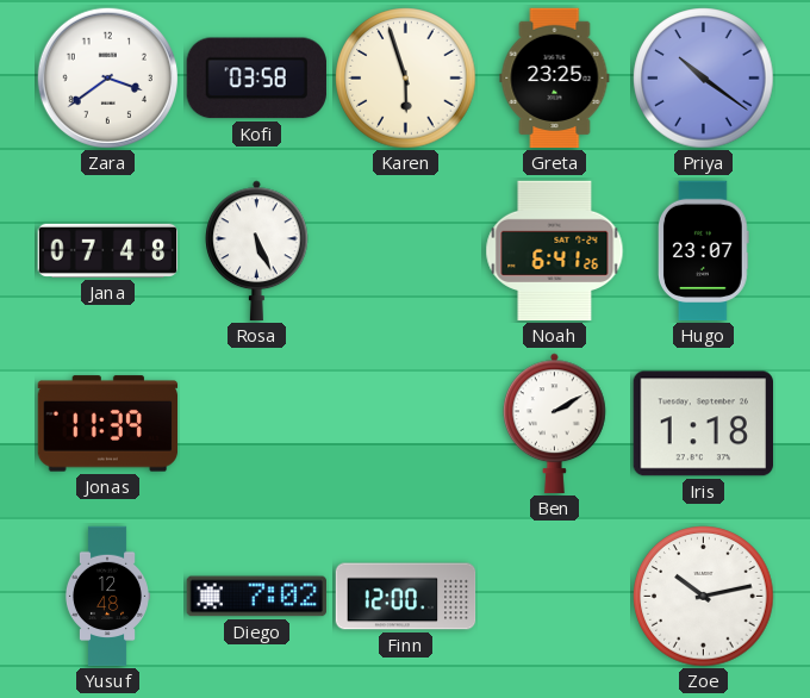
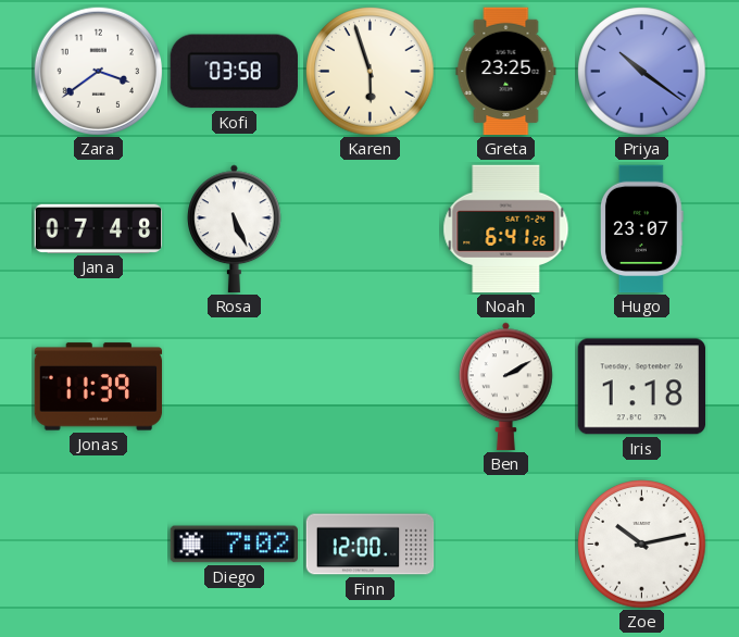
Yusuf: 12:48 -> none (106, 597)
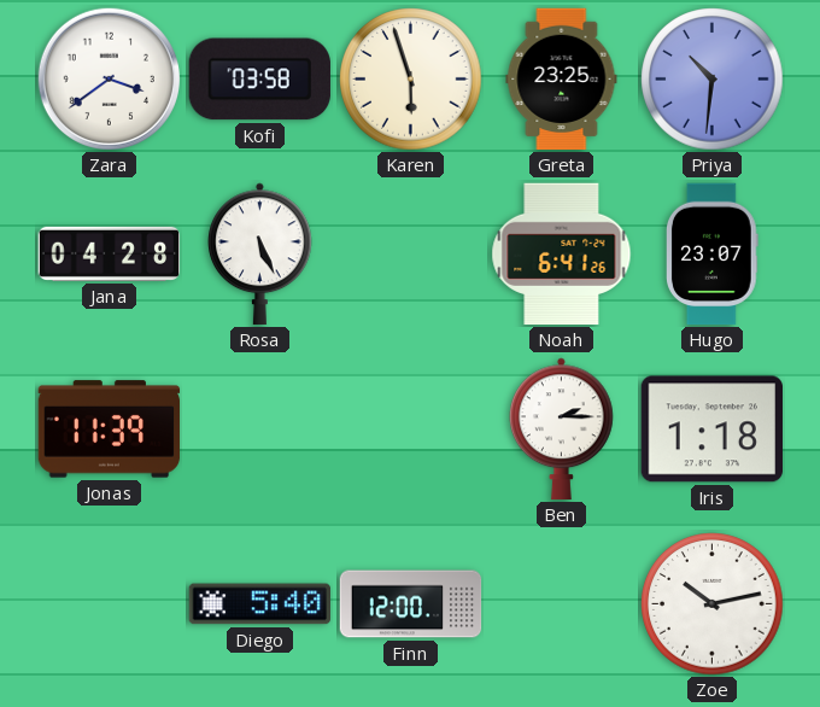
Priya: 10:21 -> 10:31 (713, 80)
Jana: 07:48 -> 04:28 (110, 253)
Ben: 2:10 -> 2:15 (562, 430)
Diego: 7:02 -> 5:40 (259, 604)
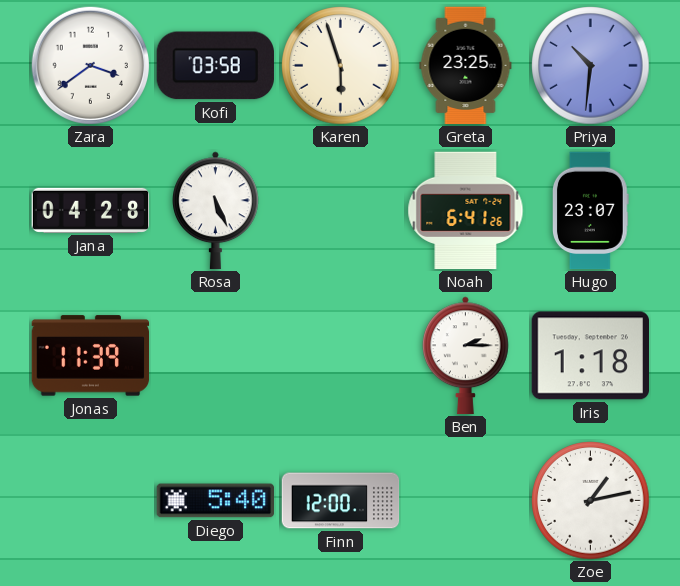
Zoe: 10:13 -> 1:13 (591, 501)
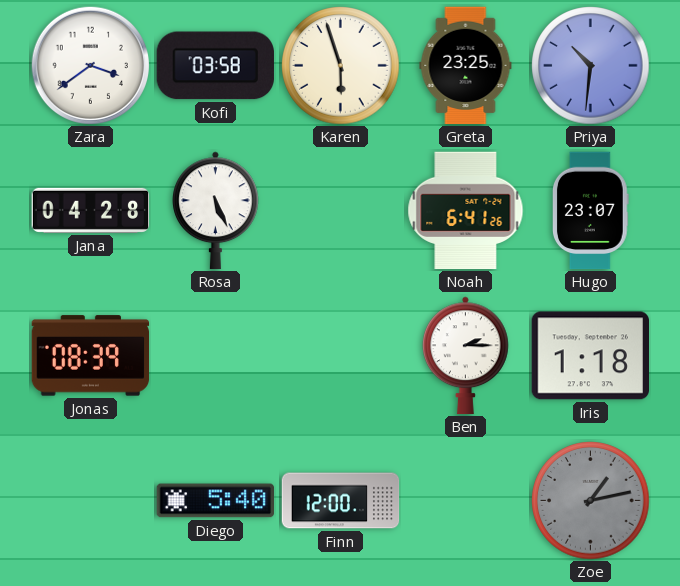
Jonas: 11:39 -> 08:39 (91, 356)
Zoe dial: white -> grey (591, 501)
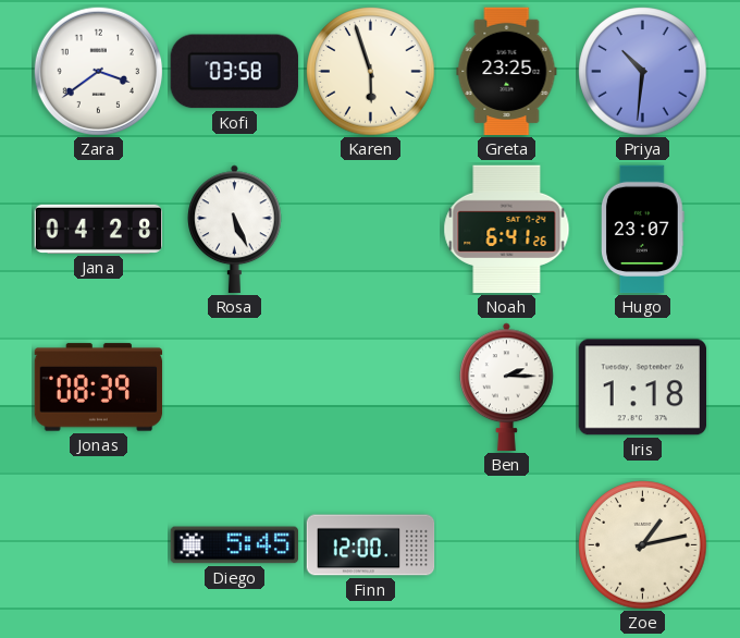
Diego: 5:40 -> 5:45 (234, 545)
Zoe dial: grey -> cream (643, 545)
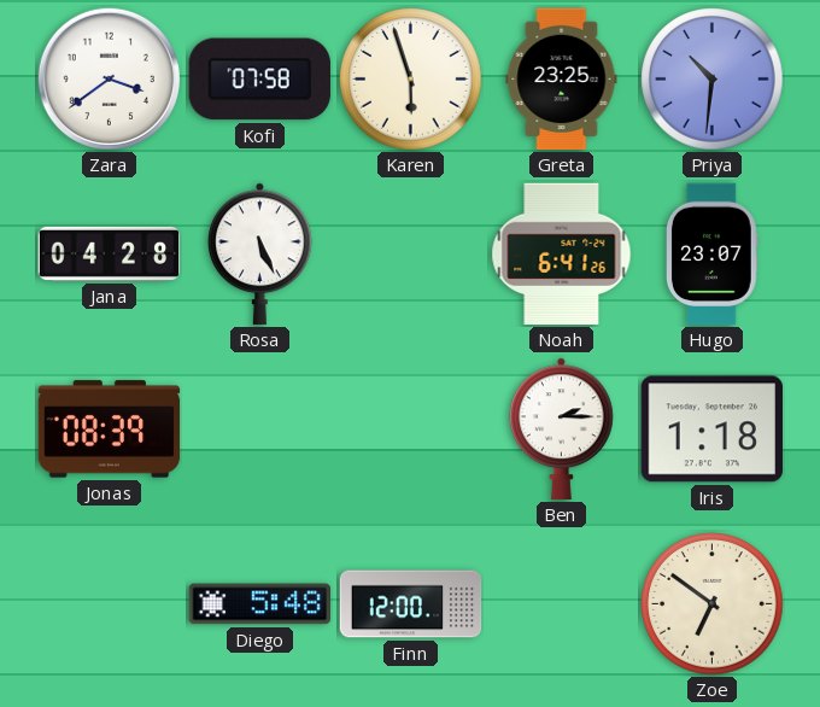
Kofi: 03:58 -> 07:58 (259, 80)
Diego: 5:45 -> 5:48 (259, 604)
Zoe: 1:13 -> 6:51 (713, 604)
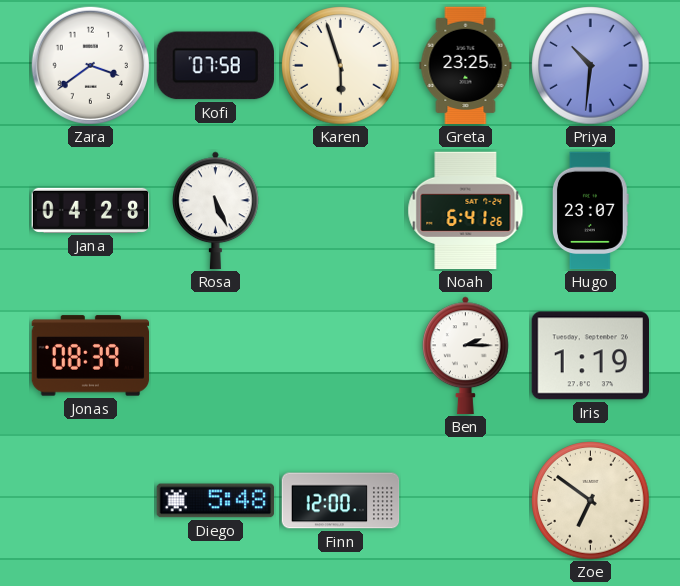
Iris: 1:18 -> 1:19 (590, 356)
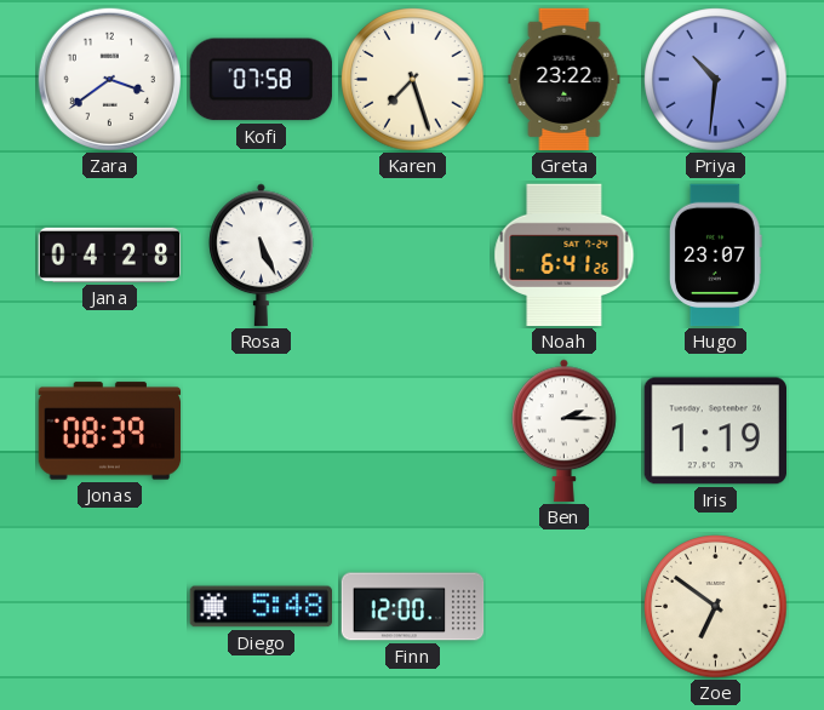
Karen: 5:57 -> 7:27 (413, 80)
Greta: 23:25 -> 23:22 (565, 80)
